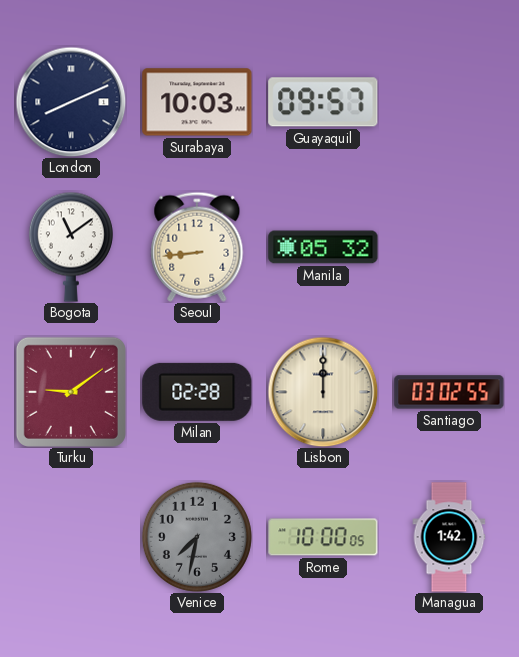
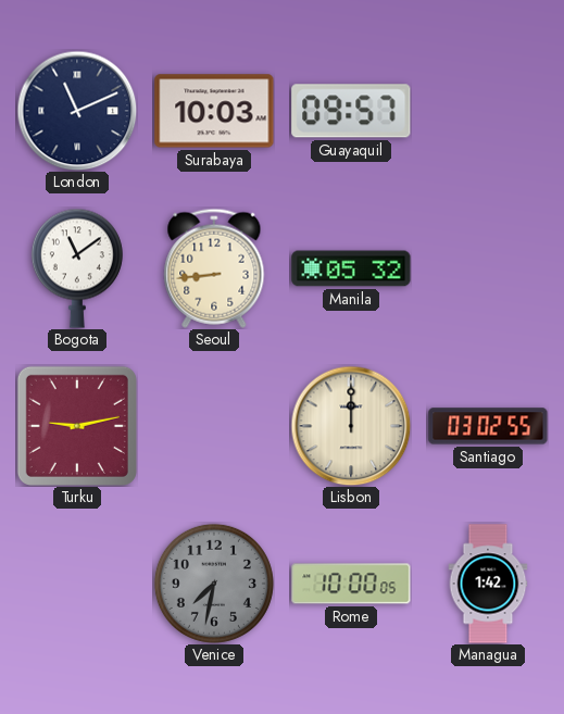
London: 8:11 -> 11:11 (77, 111)
Turku: 9:09 -> 9:13 (77, 426)
Milan: 02:28 -> none (197, 392)
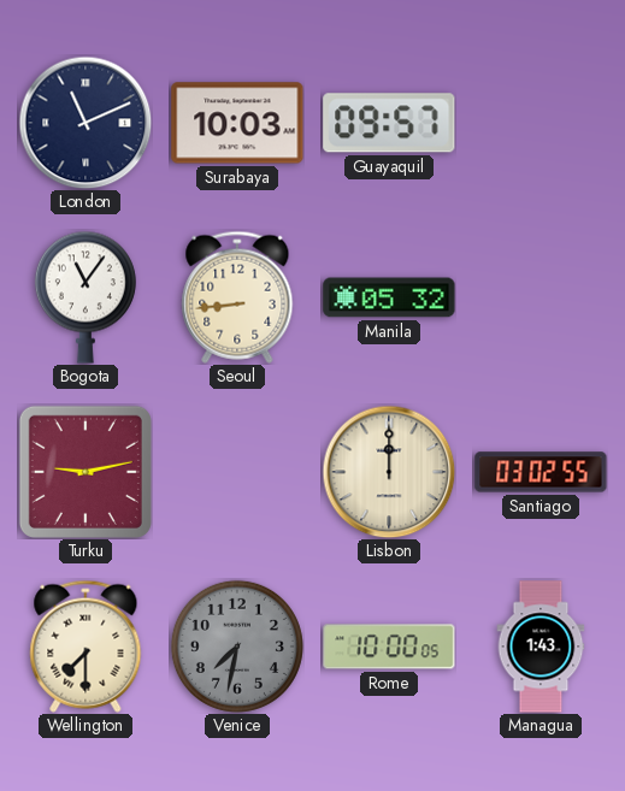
Bogota: 11:09 -> 11:06 (86, 297)
Wellington: none -> 7:30 (86, 647)
Managua: 1:42 -> 1:43 (541, 647)
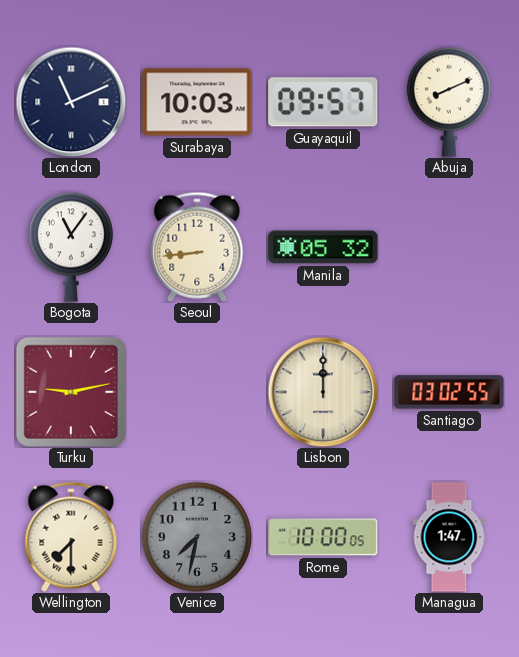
Abuja: none -> 8:11 (449, 102)
Managua: 1:43 -> 1:47 (449, 537)
